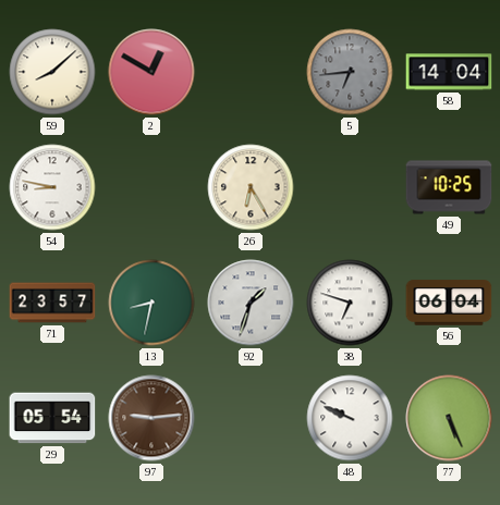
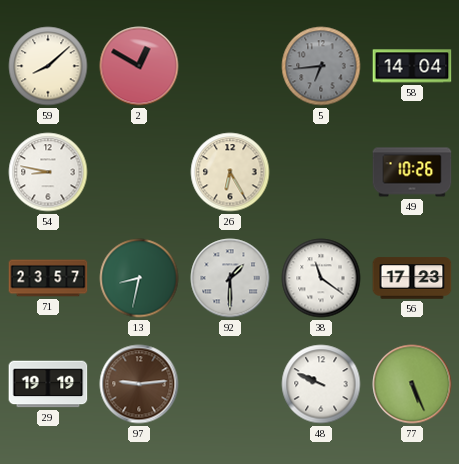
49: 10:25 -> 10:26 (412, 172)
92: 1:33 -> 1:30 (230, 278)
38: 6:48 -> 11:21 (321, 278)
56: 06:04 -> 17:23 (412, 278)
29: 05:54 -> 19:19 (48, 384)
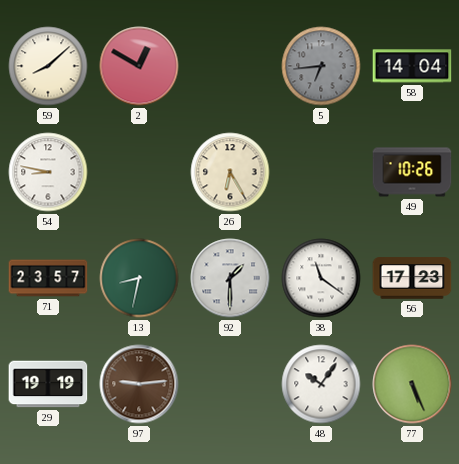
48: 9:49 -> 10:06 (321, 384)
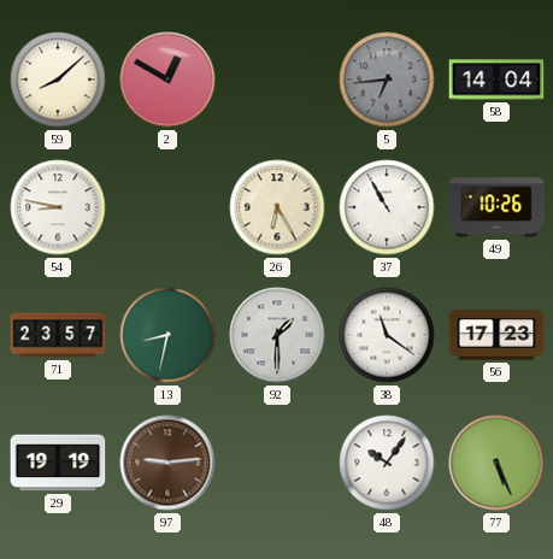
37: none -> 10:55 (387, 207)
